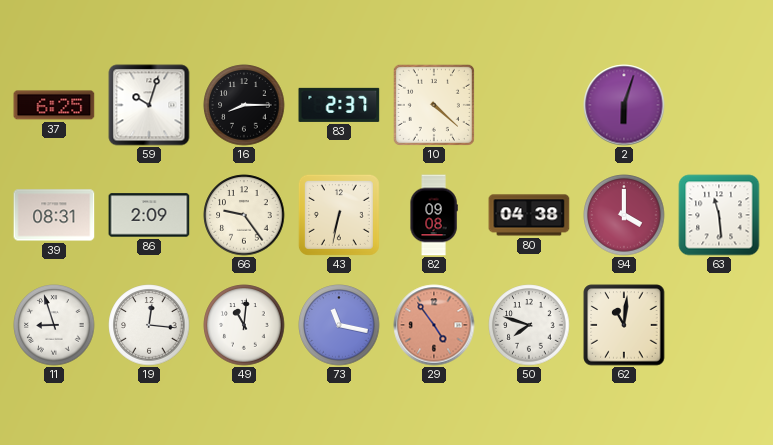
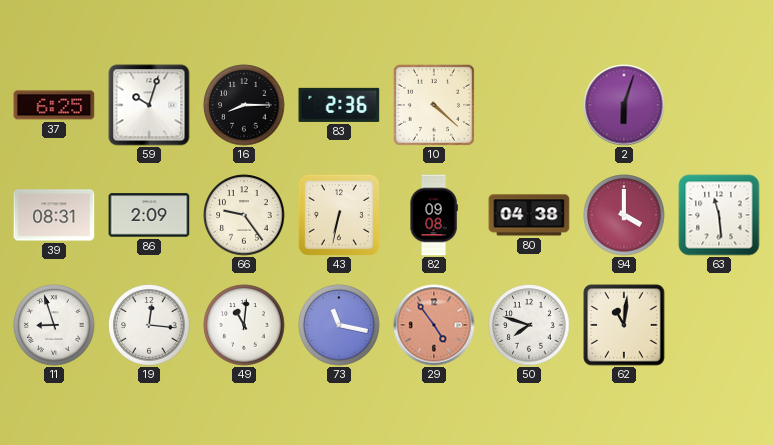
83: 2:37 -> 2:36 (339, 105)
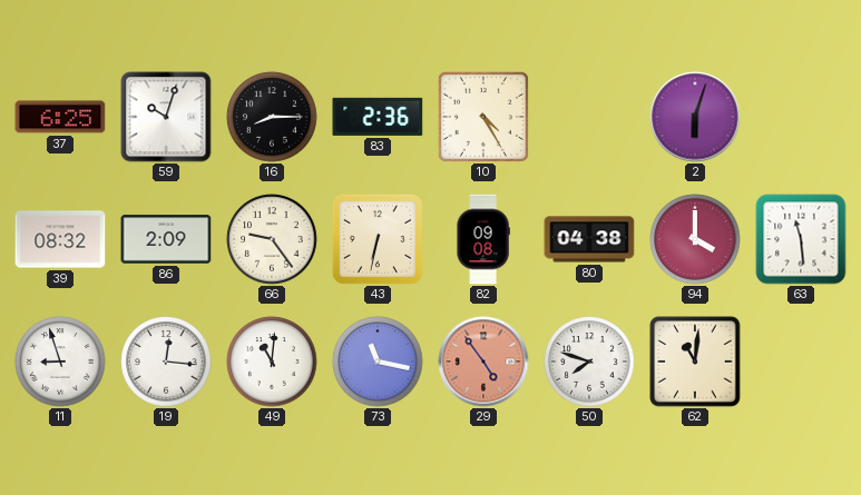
10: 4:22 -> 4:25 (483, 117)
39: 08:31 -> 08:32 (60, 239)
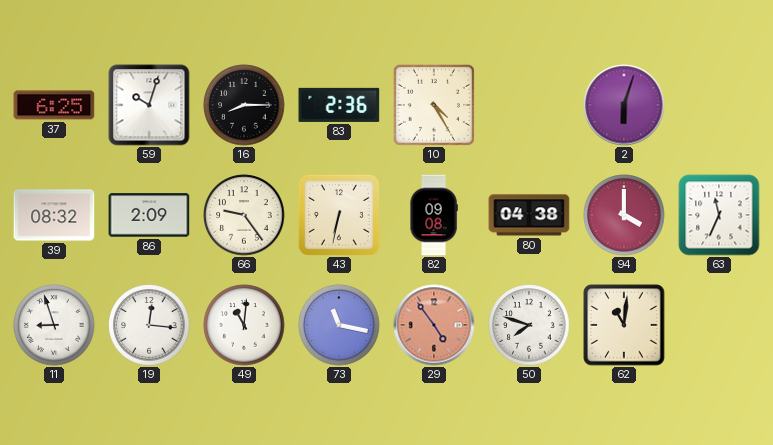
63: 11:29 -> 11:34 (719, 215)
